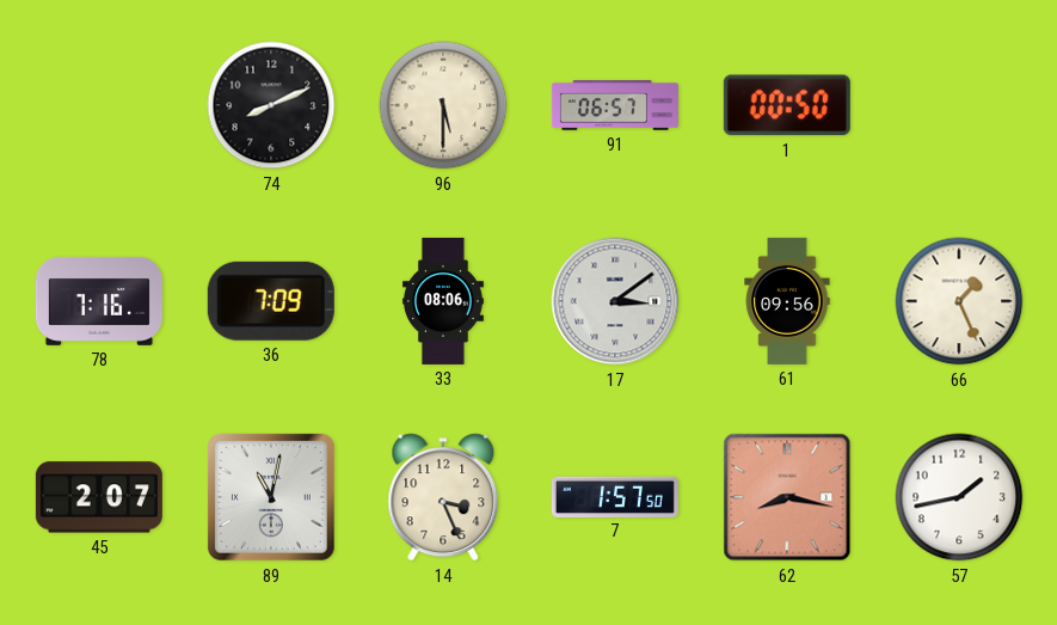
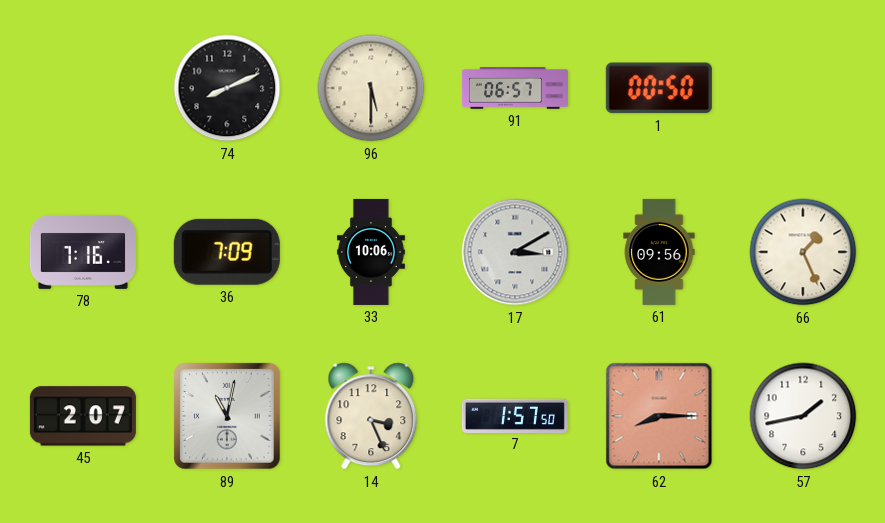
33: 08:06 -> 10:06 (371, 252)
17: 3:09 -> 3:10 (515, 252)
62: 8:17 -> 8:15 (659, 416)
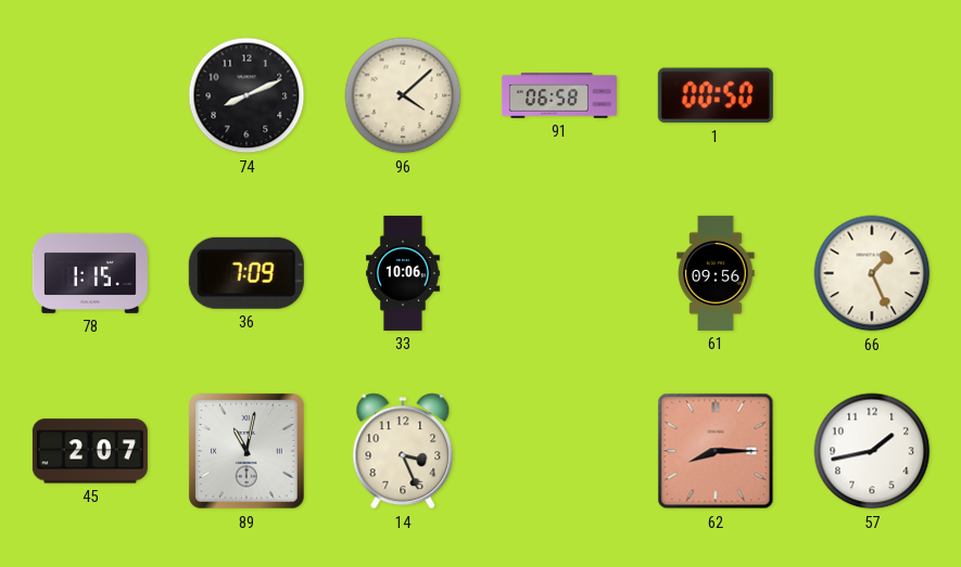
96: 5:30 -> 4:08 (403, 95)
91: 06:57 -> 06:58 (559, 95)
78: 7:16 -> 1:15 (90, 273)
17: 3:10 -> none (515, 252)
7: 1:57 -> none (515, 415)
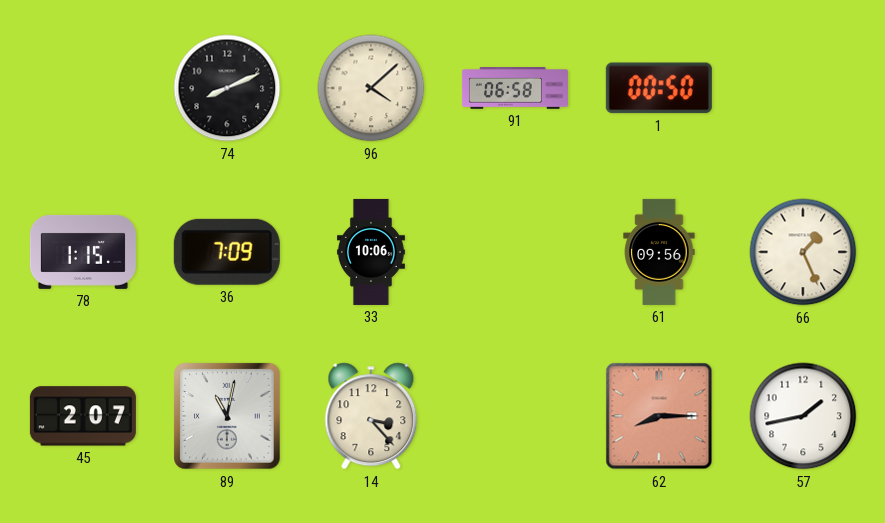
14: 3:26 -> 3:23 (371, 416)
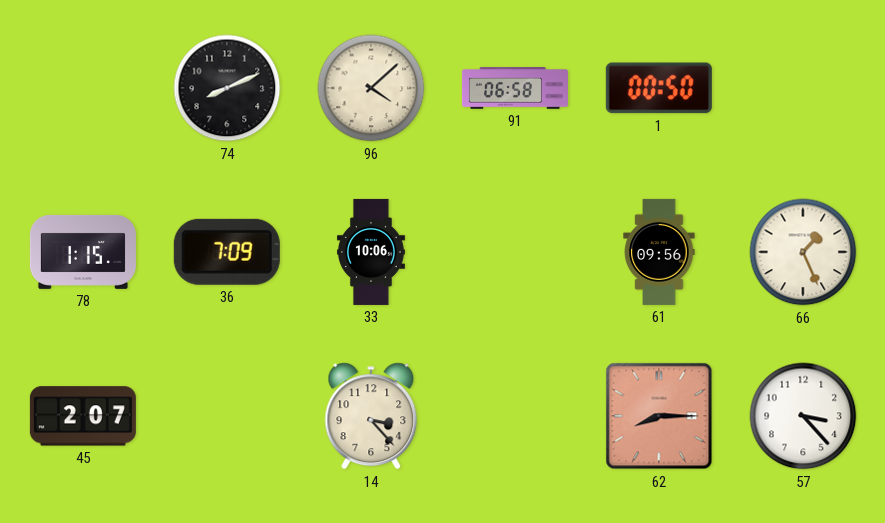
89: 11:02 -> none (227, 416)
57: 1:43 -> 3:23 (803, 416)
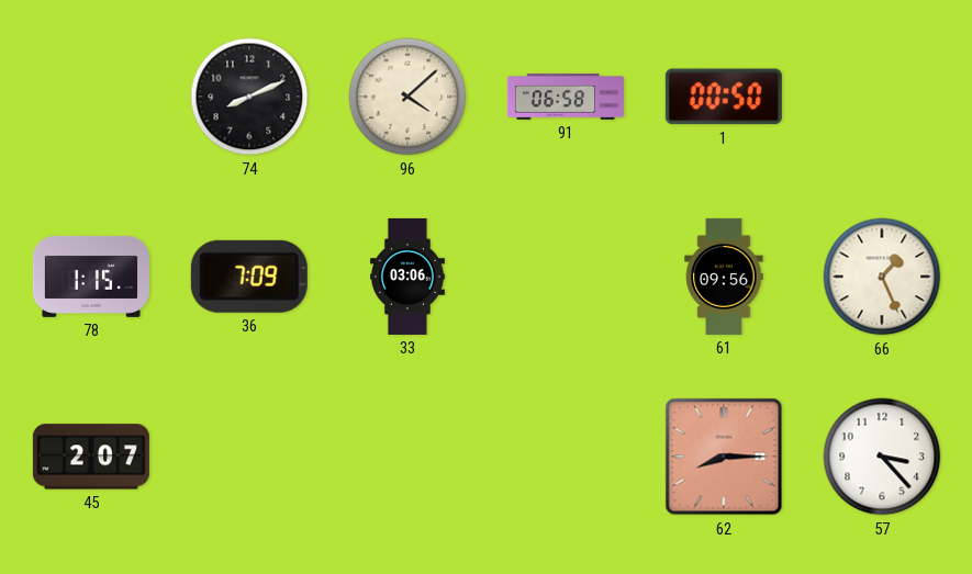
33: 10:06 -> 03:06 (407, 277)
14: 3:23 -> none (371, 416)
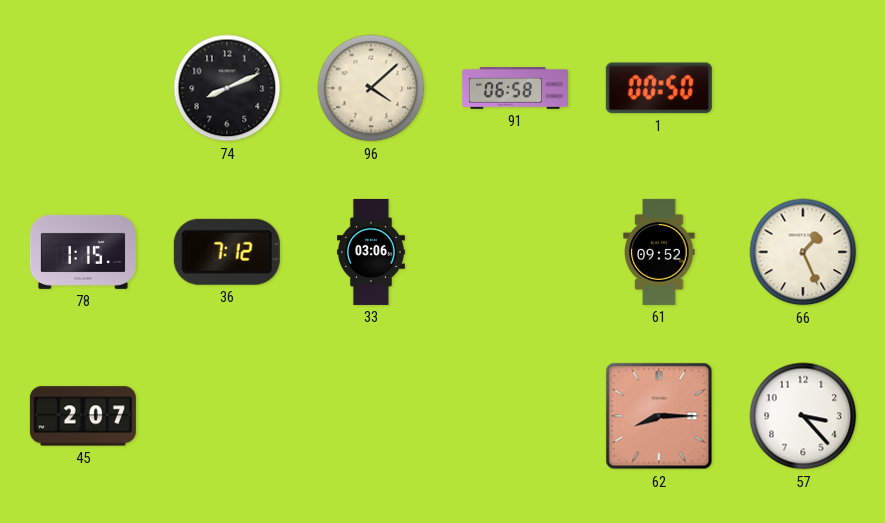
36: 7:09 -> 7:12 (227, 252)
61: 09:56 -> 09:52 (659, 252)
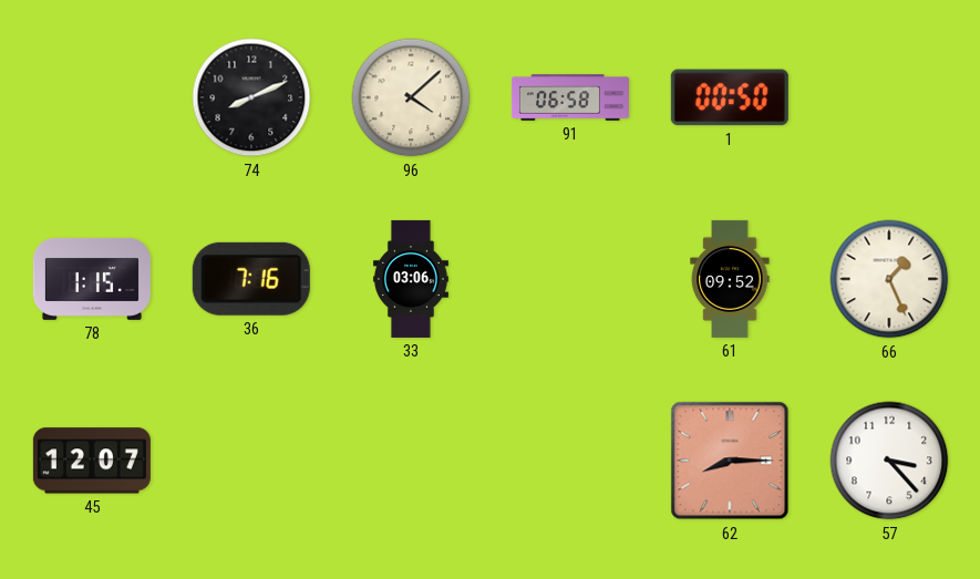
36: 7:12 -> 7:16 (251, 279)
45: 2:07 -> 12:07 (92, 461)
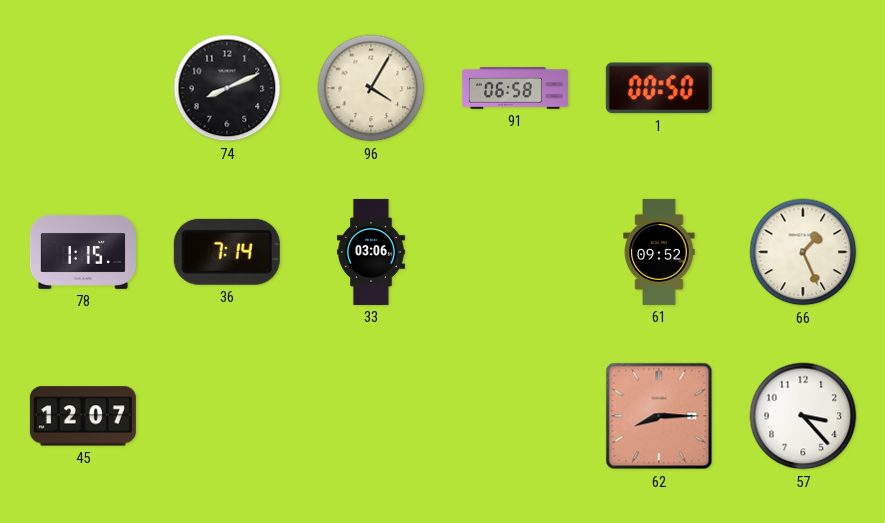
96: 4:08 -> 4:05 (371, 88)
36: 7:16 -> 7:14 (227, 252)
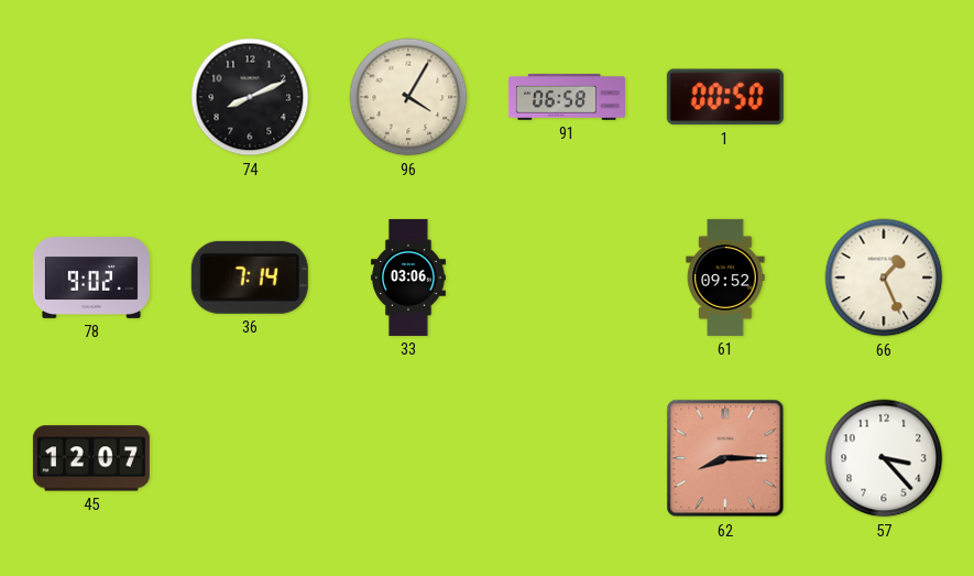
78: 1:15 -> 9:02 (91, 278)
